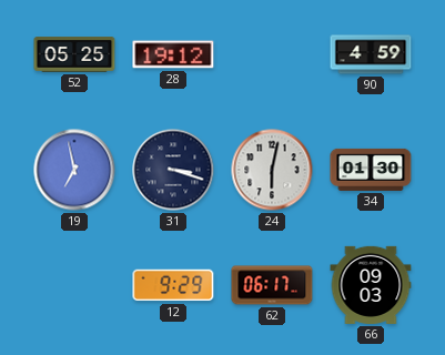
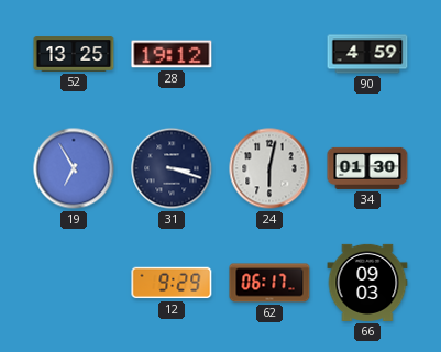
52: 05:25 -> 13:25 (74, 54)
19: 6:58 -> 6:55 (74, 168)
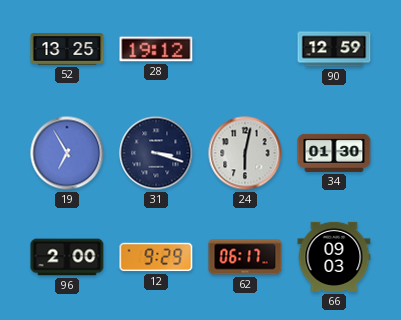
90: 4:59 -> 12:59 (334, 49)
96: none -> 2:00 (67, 257)
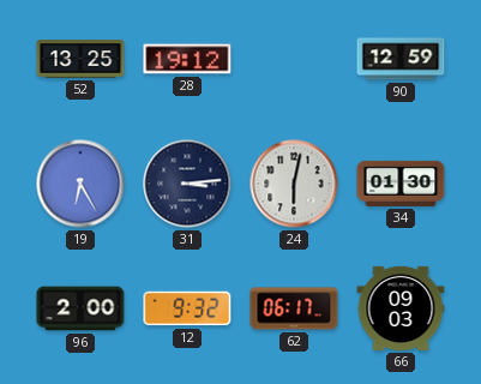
19: 6:55 -> 6:25 (80, 184)
31: 3:18 -> 3:14 (187, 184)
12: 9:29 -> 9:32 (187, 308)
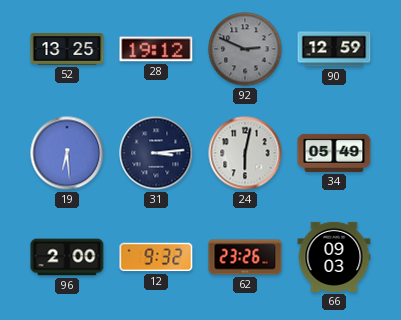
92: none -> 2:49 (245, 49)
19: 6:25 -> 6:29 (67, 153)
34: 01:30 -> 05:49 (334, 153)
62: 06:17 -> 23:26 (245, 257)
